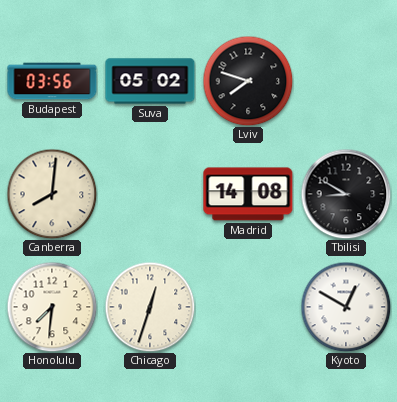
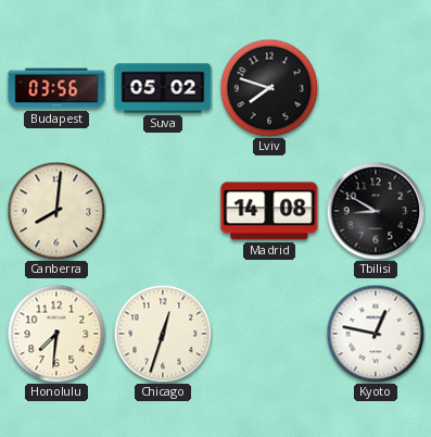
Kyoto: 12:50 -> 12:47 (376, 334)
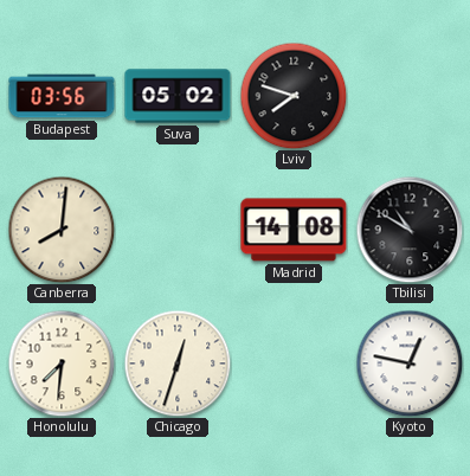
Tbilisi: 8:50 -> 10:50 (410, 230)
